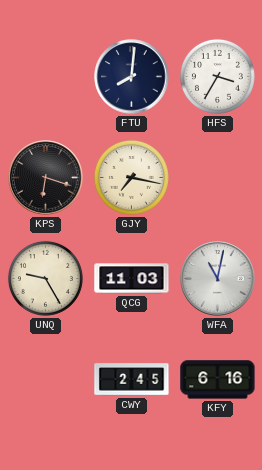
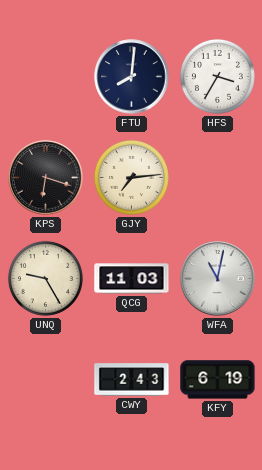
GJY: 7:17 -> 7:14 (131, 177)
CWY: 2:45 -> 2:43 (132, 380)
KFY: 6:16 -> 6:19 (218, 380)
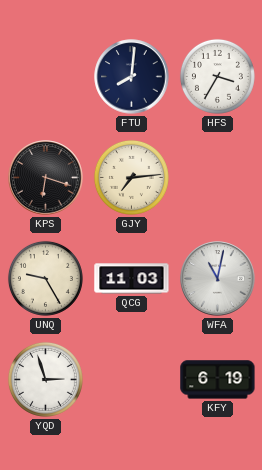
YQD: none -> 2:57 (45, 379)
CWY: 2:43 -> none (132, 380)
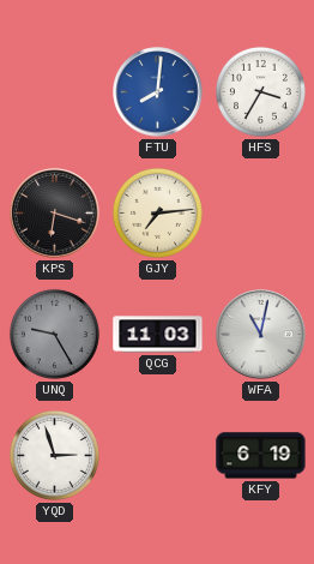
FTU dial: navy -> blue (158, 92)
UNQ dial: cream -> grey (54, 334)
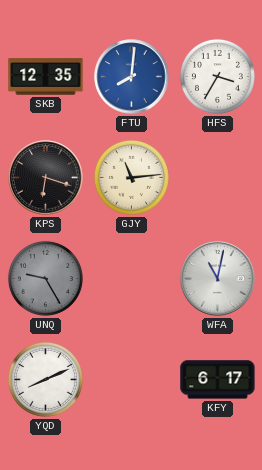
SKB: none -> 12:35 (46, 77)
GJY: 7:14 -> 11:14 (131, 177)
QCG: 11:03 -> none (158, 335)
YQD: 2:57 -> 8:11 (45, 379)
KFY: 6:19 -> 6:17 (218, 380)
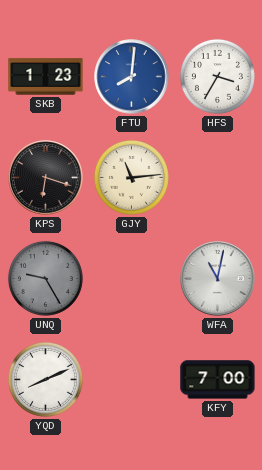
SKB: 12:35 -> 1:23 (46, 77)
KFY: 6:17 -> 7:00 (218, 380)
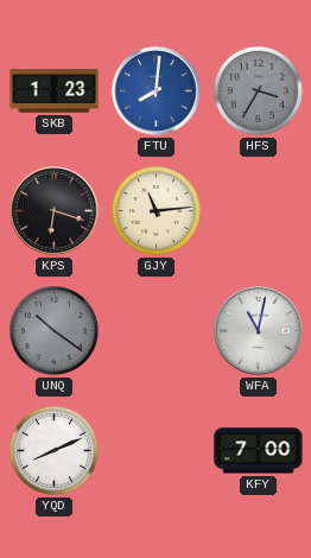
HFS dial: white -> grey (258, 90)
UNQ: 9:25 -> 10:21 (53, 330)
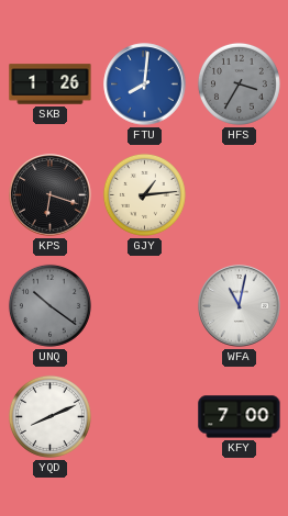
SKB: 1:23 -> 1:26 (51, 85)
GJY: 11:14 -> 1:14 (144, 194)
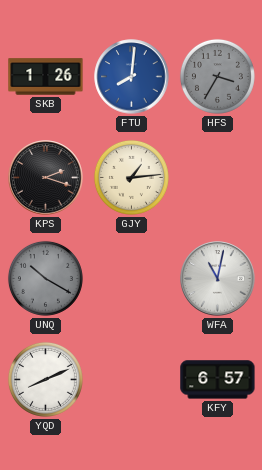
KPS: 6:18 -> 2:18 (46, 178)
UNQ: 10:21 -> 10:20 (45, 278)
KFY: 7:00 -> 6:57 (218, 380)
